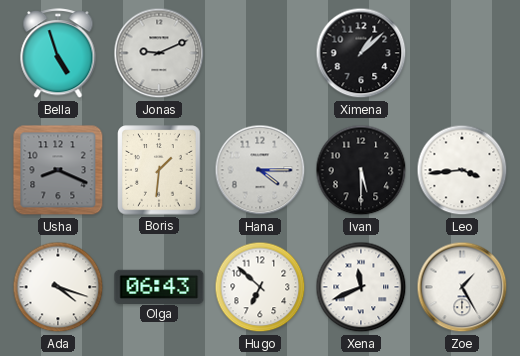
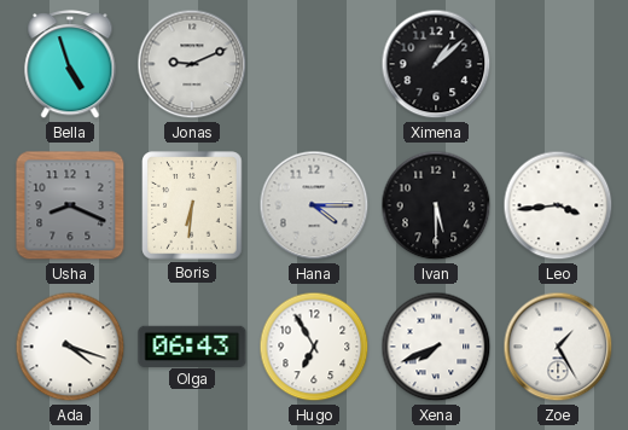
Boris: 1:31 -> 6:31 (192, 205)
Hugo: 6:52 -> 6:55 (314, 347)
Xena: 11:41 -> 7:41 (436, 347)
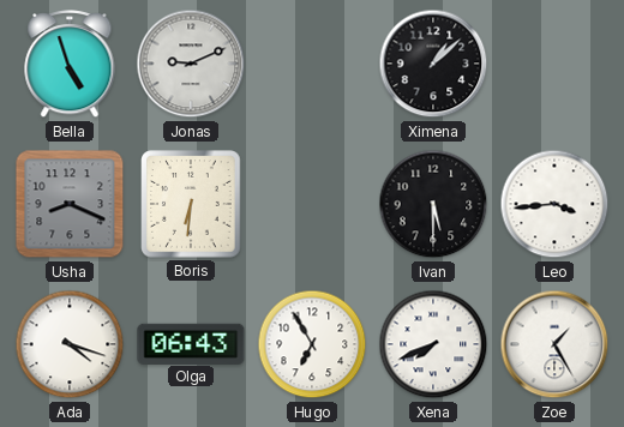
Hana: 4:15 -> none (314, 205)
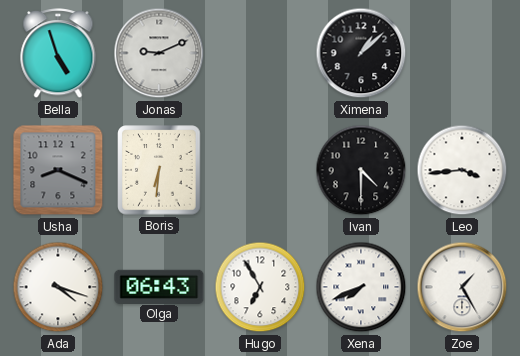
Ivan: 5:30 -> 4:30 (361, 170)
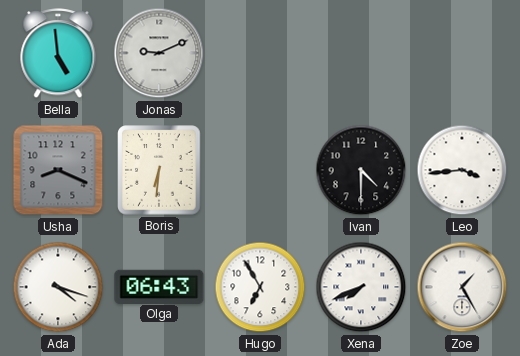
Bella: 4:57 -> 4:59 (58, 54)
Ximena: 1:08 -> none (361, 53)
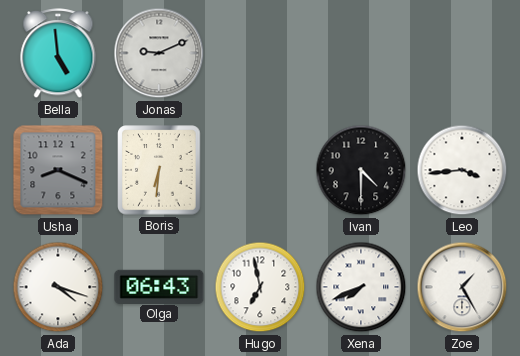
Hugo: 6:55 -> 6:58 (260, 287)
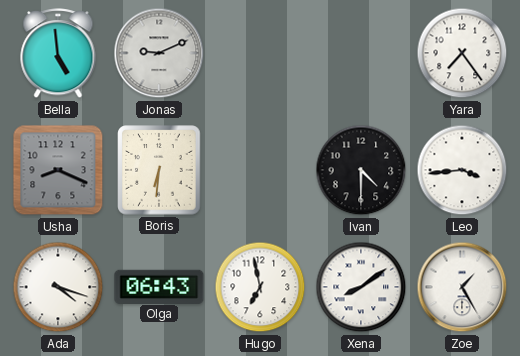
Yara: none -> 7:24 (462, 53)
Xena: 7:41 -> 8:09 (361, 287)
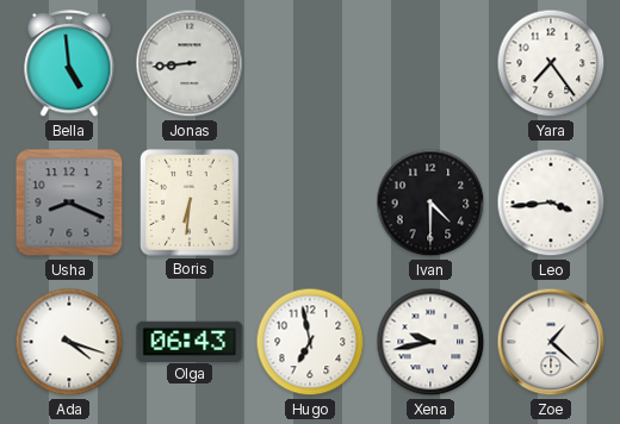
Jonas: 9:11 -> 8:44 (190, 63)
Xena: 8:09 -> 9:43 (430, 342)
Zoe: 1:25 -> 1:22 (551, 342)
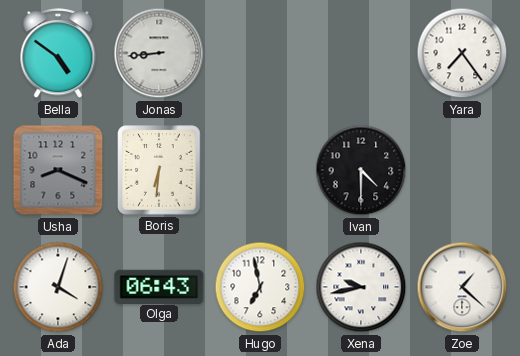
Bella: 4:59 -> 4:51 (58, 54)
Leo: 3:44 -> none (551, 202)
Ada: 4:18 -> 4:03 (58, 287)
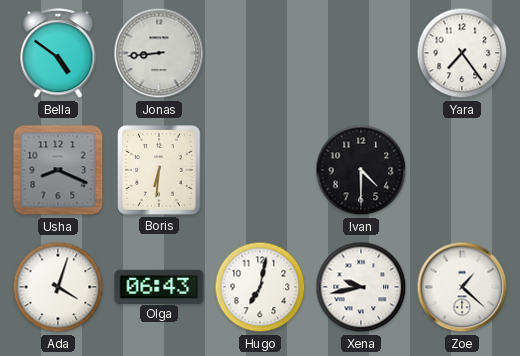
Hugo: 6:58 -> 7:02 (260, 287)
